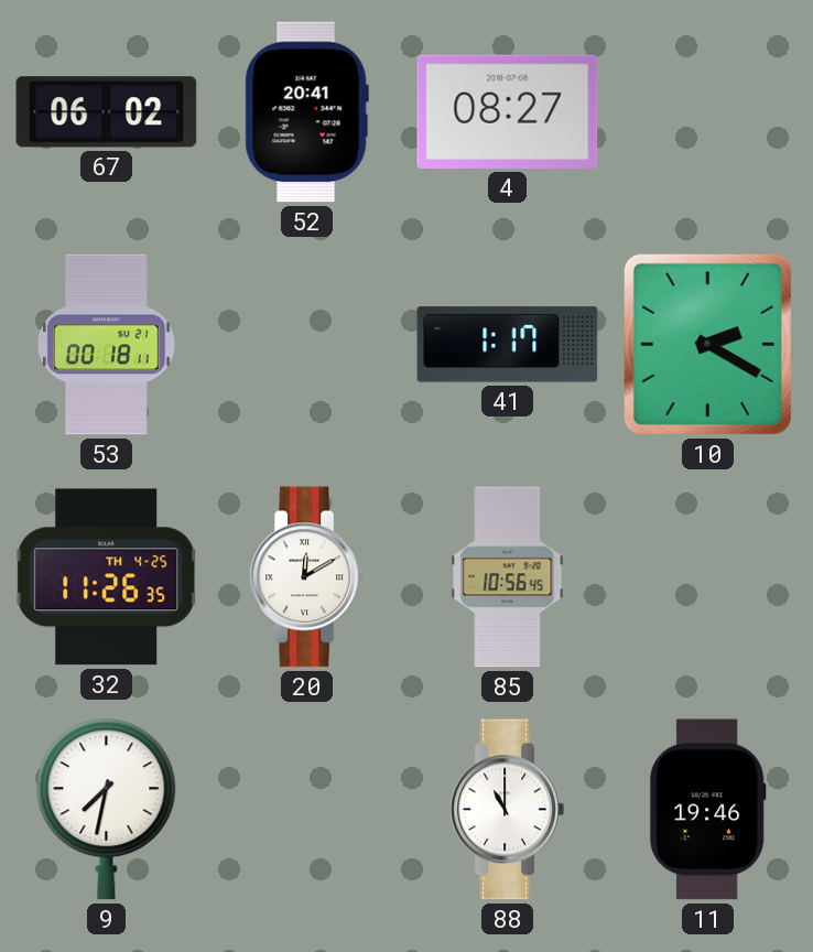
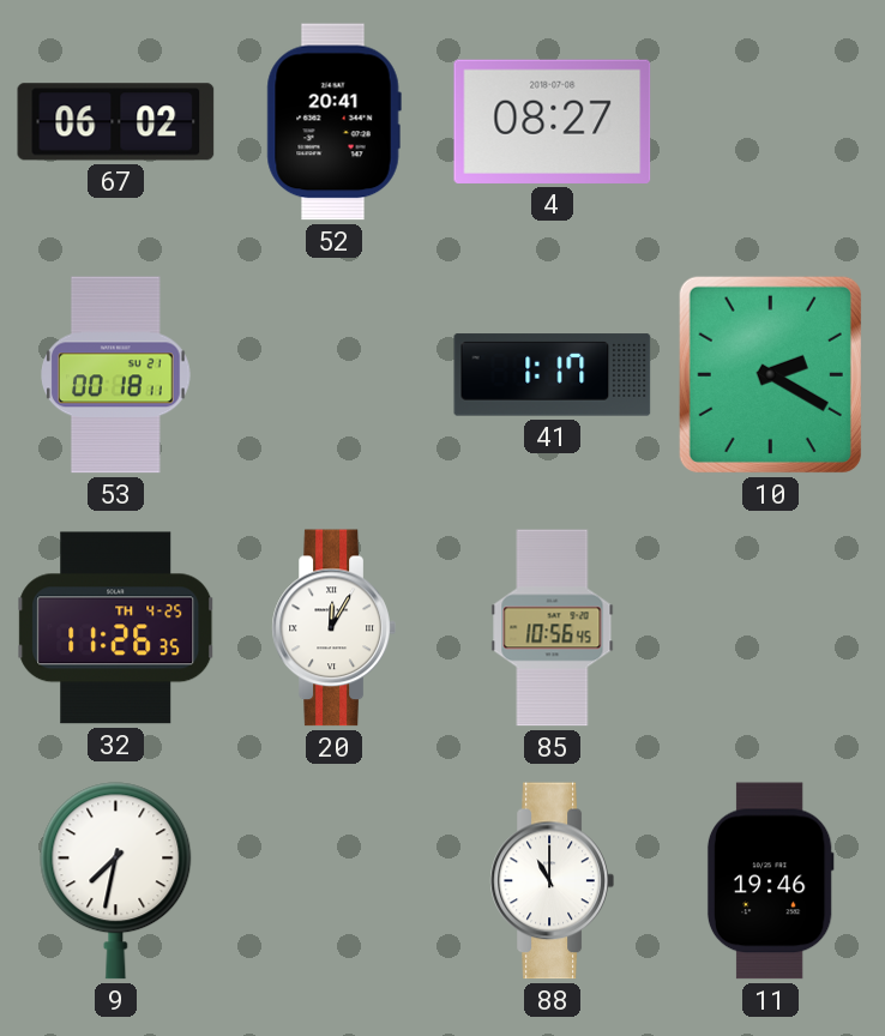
20: 12:10 -> 12:05 (333, 628)
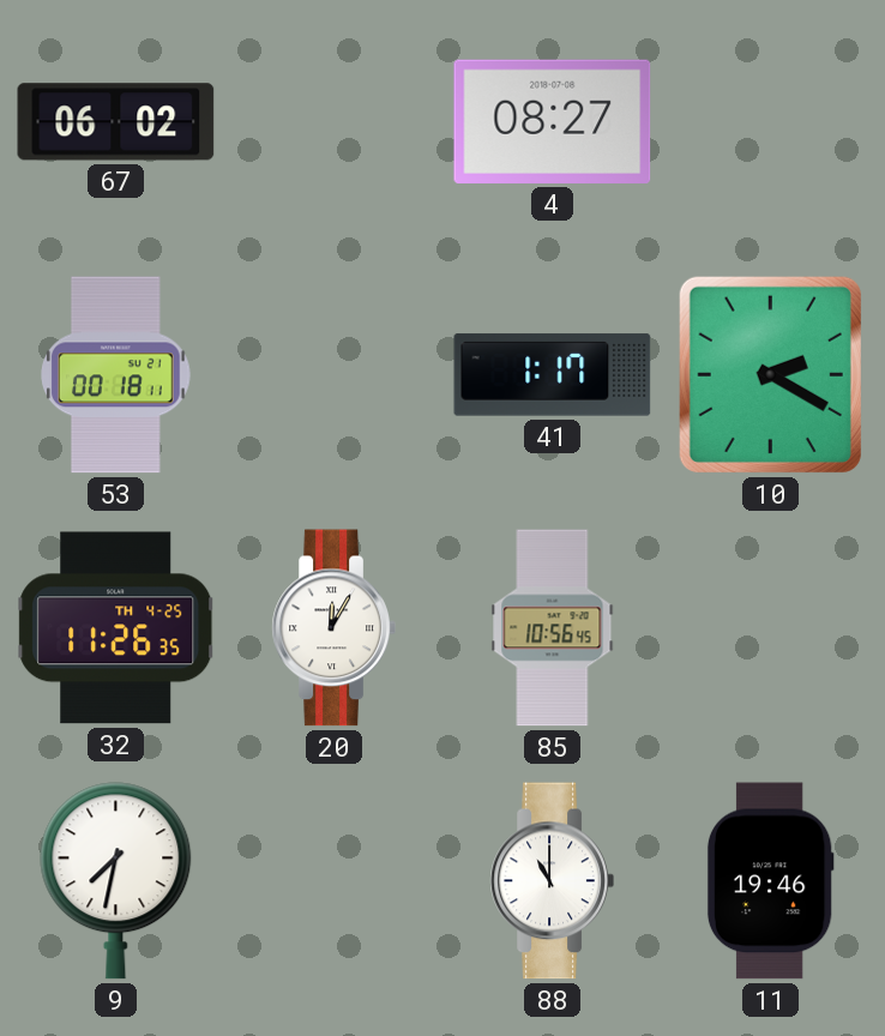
52: 20:41 -> none (333, 122)
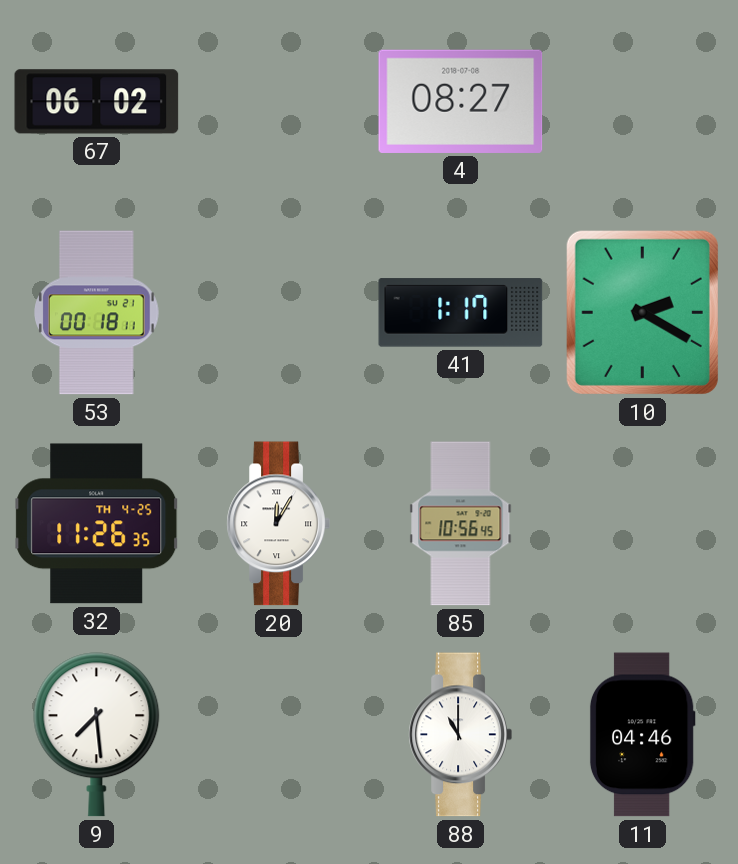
9: 7:32 -> 7:29 (97, 735)
11: 19:46 -> 04:46 (642, 735)
